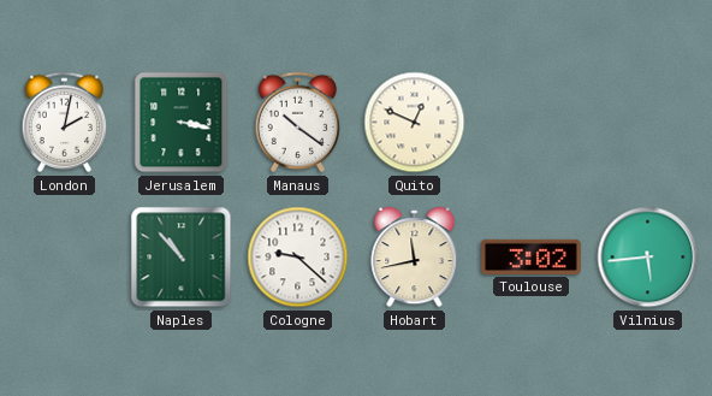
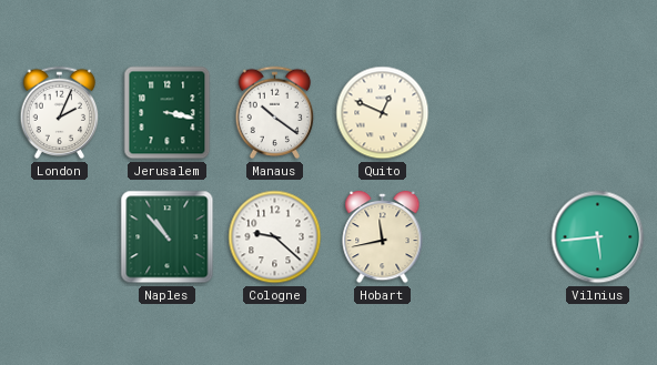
London: 2:02 -> 2:04 (60, 113)
Toulouse: 3:02 -> none (532, 256)
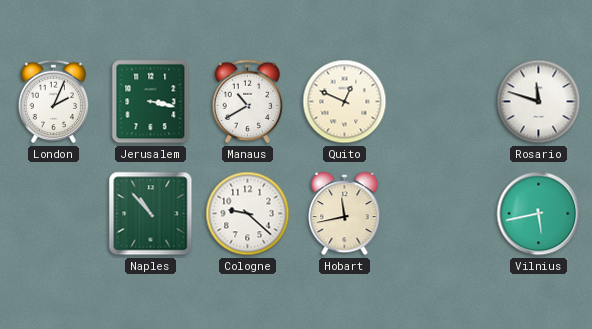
Manaus: 10:21 -> 10:40 (248, 102)
Rosario: none -> 11:48 (539, 102)
Vilnius: 5:44 -> 5:43 (539, 214)
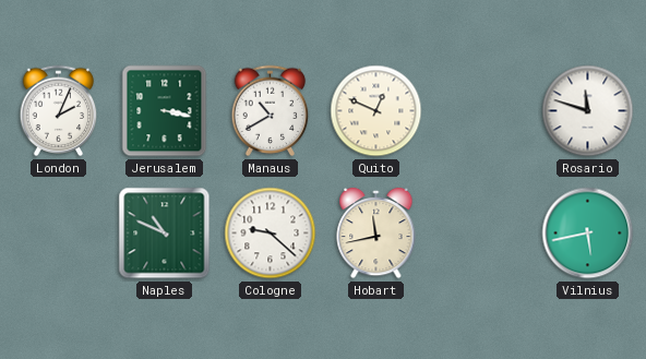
Naples: 10:53 -> 10:49 (165, 234)
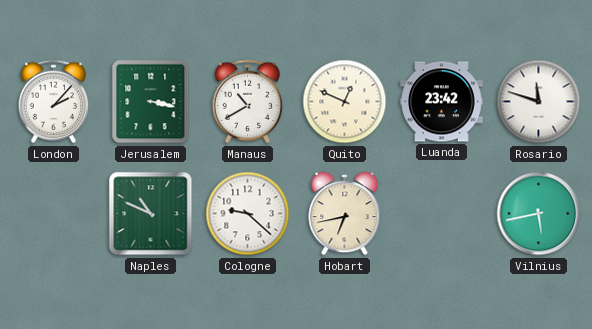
London: 2:04 -> 2:07 (54, 102)
Luanda: none -> 23:42 (442, 102)
Hobart: 11:43 -> 6:43 (345, 214)
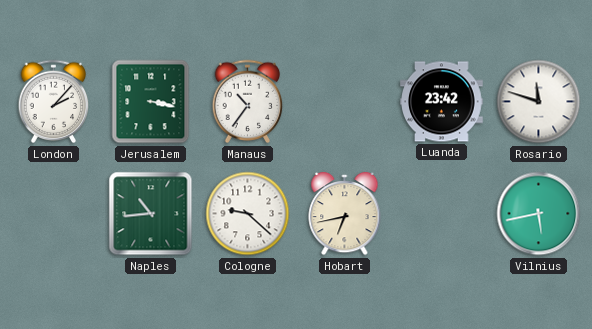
Manaus: 10:40 -> 10:36 (248, 102)
Quito: 12:49 -> none (345, 102)
Naples: 10:49 -> 10:44 (151, 214)
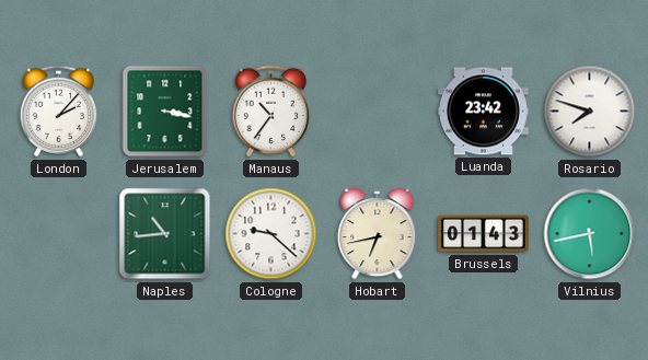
Rosario: 11:48 -> 7:48 (590, 112)
Brussels: none -> 01:43 (484, 234)
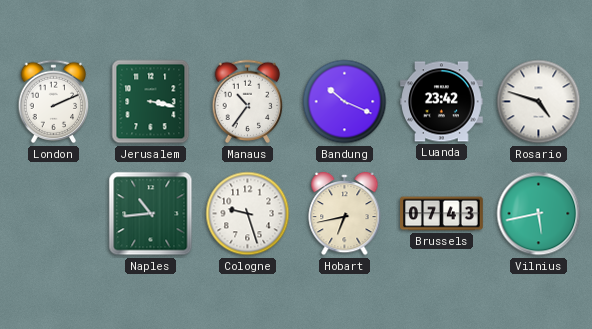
London: 2:07 -> 2:11 (54, 102)
Bandung: none -> 10:19 (345, 102)
Rosario: 7:48 -> 4:48 (539, 102)
Cologne: 9:22 -> 9:27 (248, 214)
Brussels: 01:43 -> 07:43 (442, 214)
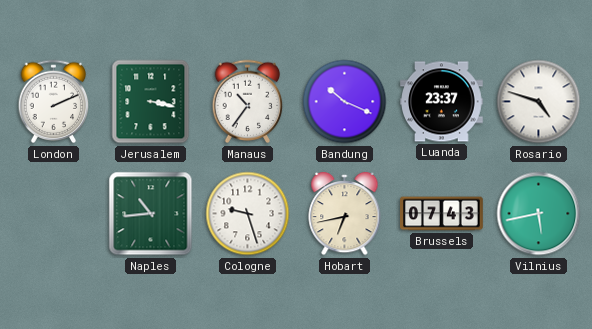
Luanda: 23:42 -> 23:37 (442, 102)
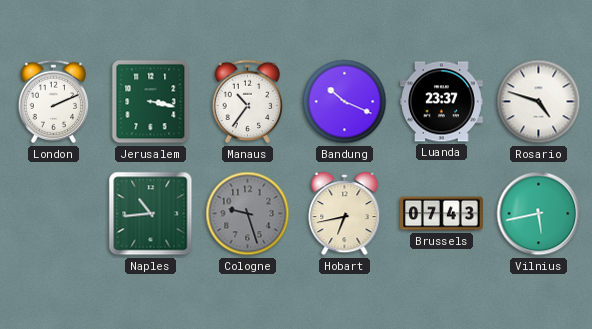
Cologne dial: white -> grey (248, 214)
